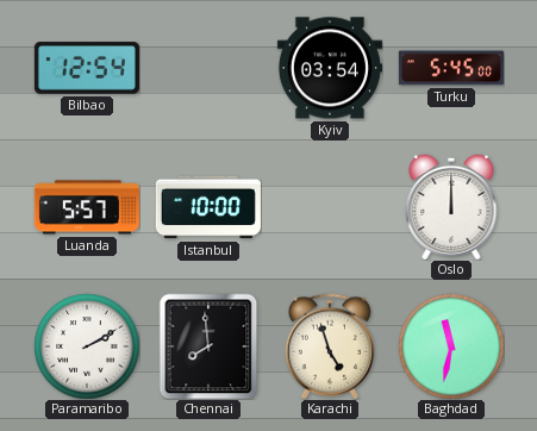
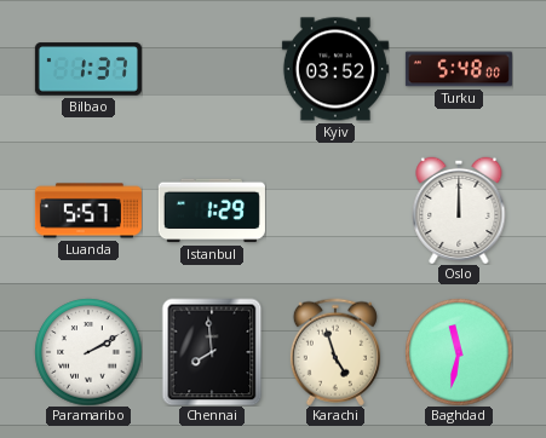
Bilbao: 12:54 -> 1:37 (88, 69)
Kyiv: 03:54 -> 03:52 (335, 69)
Turku: 5:45 -> 5:48 (459, 69)
Istanbul: 10:00 -> 1:29 (212, 211)
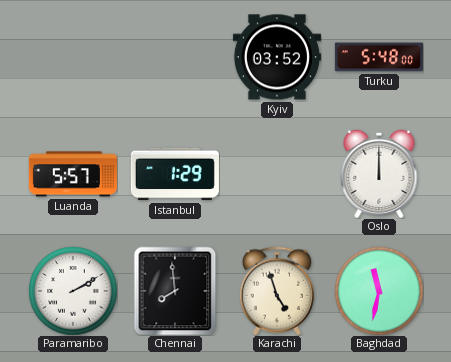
Bilbao: 1:37 -> none (88, 69)
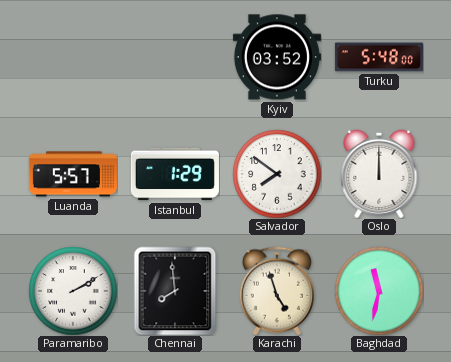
Salvador: none -> 7:51 (277, 174)
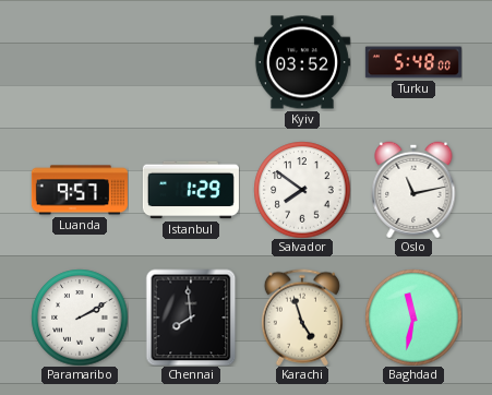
Luanda: 5:57 -> 9:57 (80, 190)
Oslo: 12:00 -> 11:13 (413, 190)
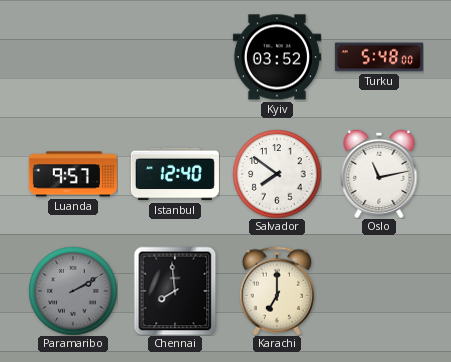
Istanbul: 1:29 -> 12:40 (175, 174)
Paramaribo dial: white -> grey (73, 291)
Karachi: 4:57 -> 7:00 (277, 291)
Baghdad: 11:32 -> none (413, 318)
